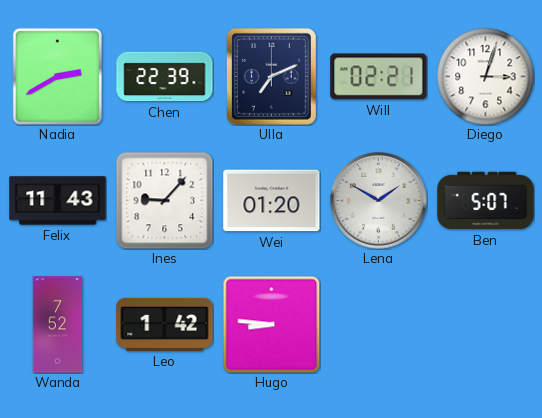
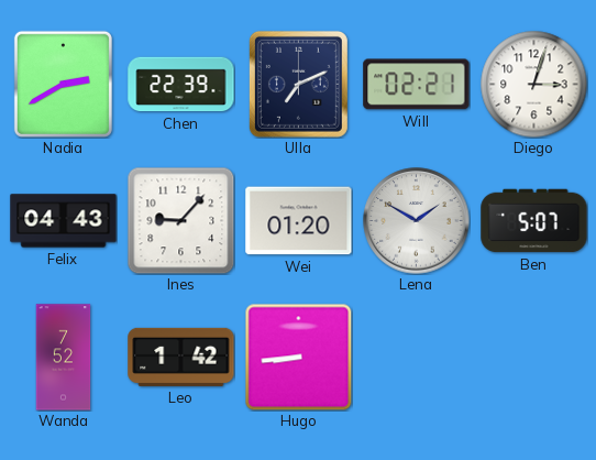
Felix: 11:43 -> 04:43 (64, 221)
Hugo: 8:46 -> 8:44 (298, 357)
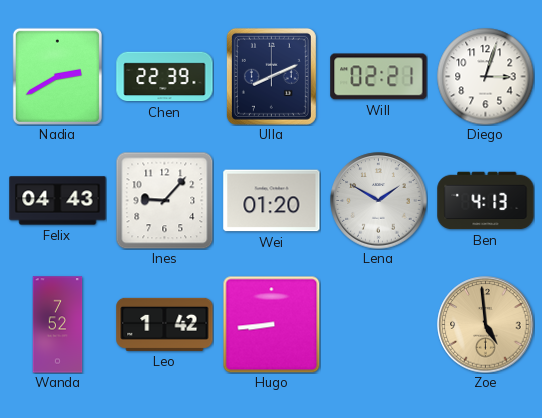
Ulla: 7:11 -> 8:11 (271, 76)
Ben: 5:07 -> 4:13 (486, 201)
Zoe: none -> 4:59 (486, 325)
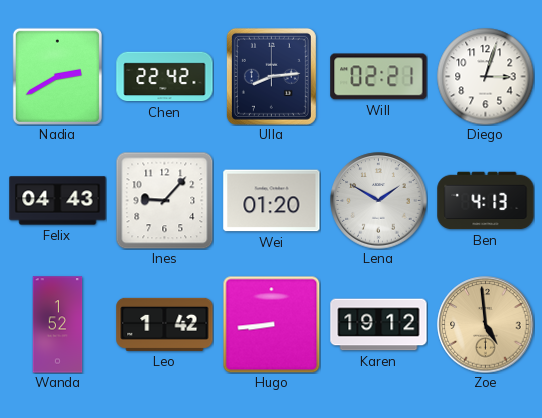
Chen: 22:39 -> 22:42 (165, 77)
Ulla: 8:11 -> 8:14 (271, 76)
Wanda: 7:52 -> 1:52 (58, 325)
Karen: none -> 19:12 (379, 325)
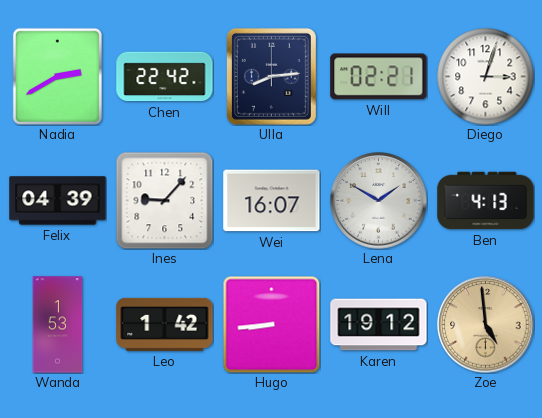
Felix: 04:43 -> 04:39 (58, 201)
Wei: 01:20 -> 16:07 (272, 201)
Wanda: 1:52 -> 1:53 (58, 325)
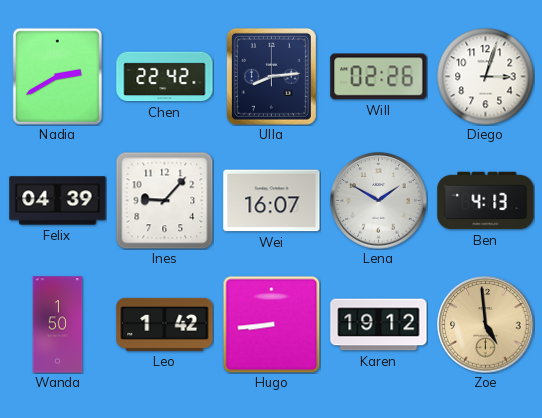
Will: 02:21 -> 02:26 (379, 77)
Wanda: 1:53 -> 1:50 (58, 325)
